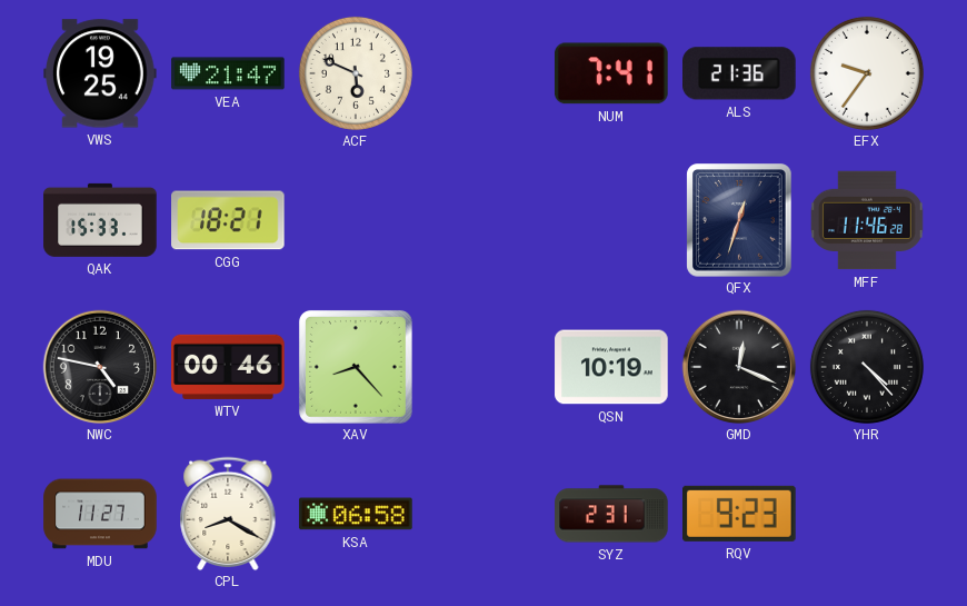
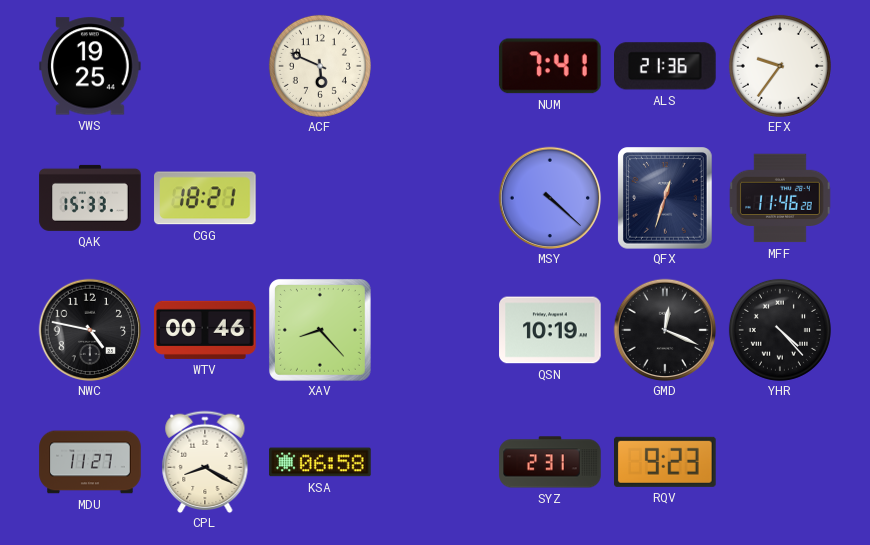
VEA: 21:47 -> none (228, 73)
MSY: none -> 4:22 (550, 198)
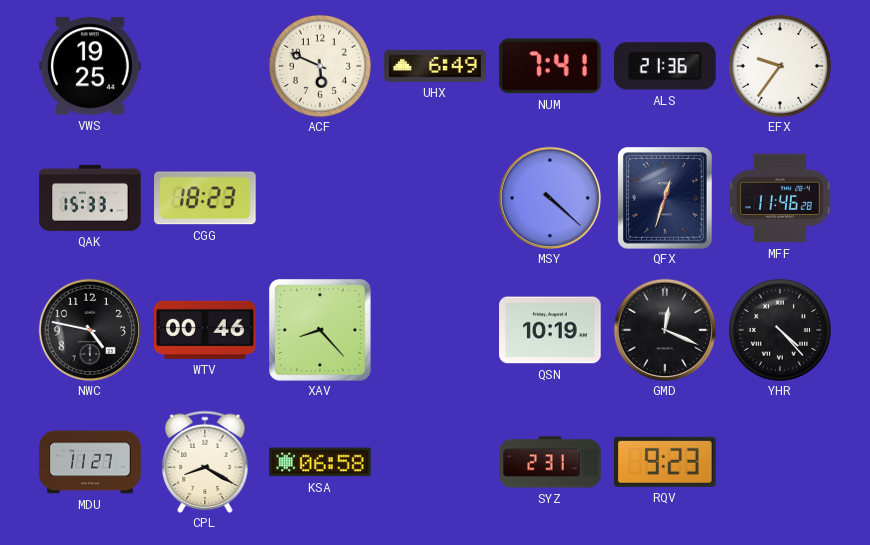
UHX: none -> 6:49 (435, 66)
CGG: 18:21 -> 18:23 (205, 198)
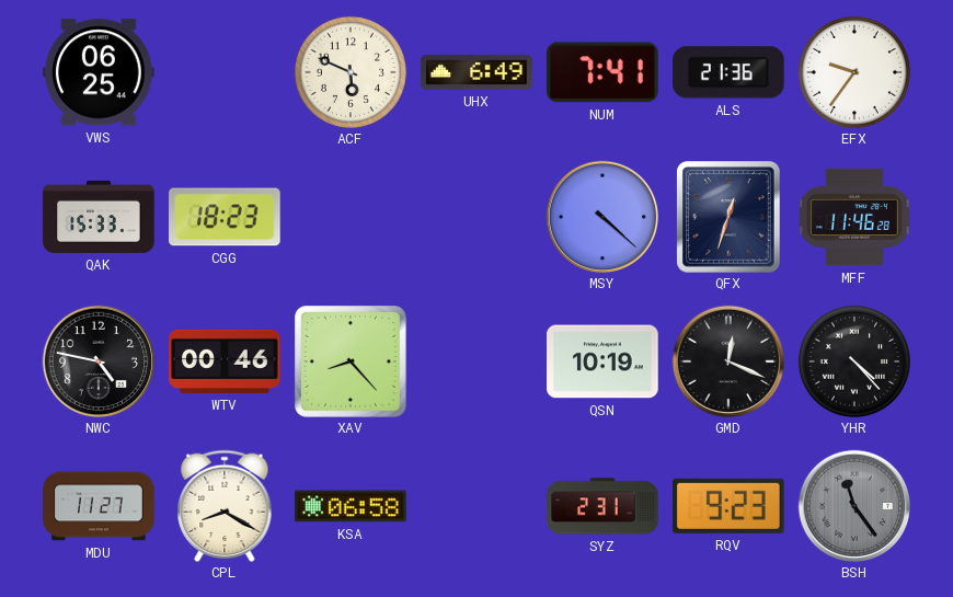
VWS: 19:25 -> 06:25 (99, 72)
BSH: none -> 11:24 (854, 506)
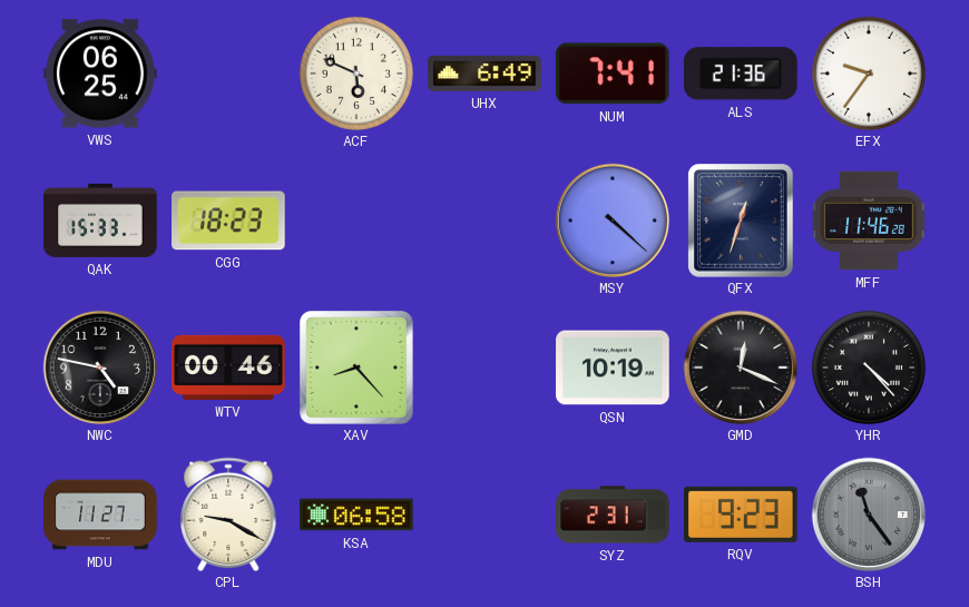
CPL: 8:20 -> 9:20 (228, 515)
